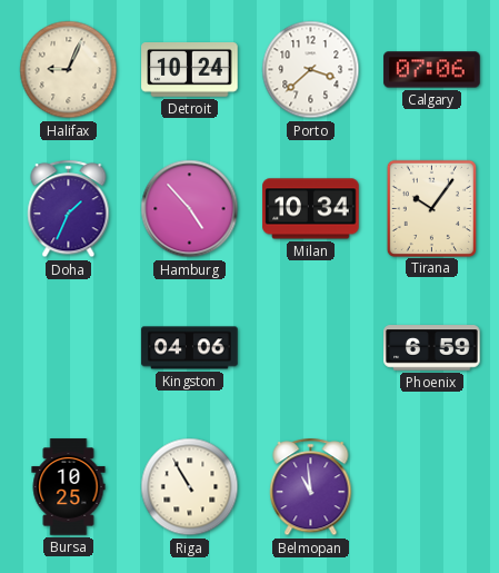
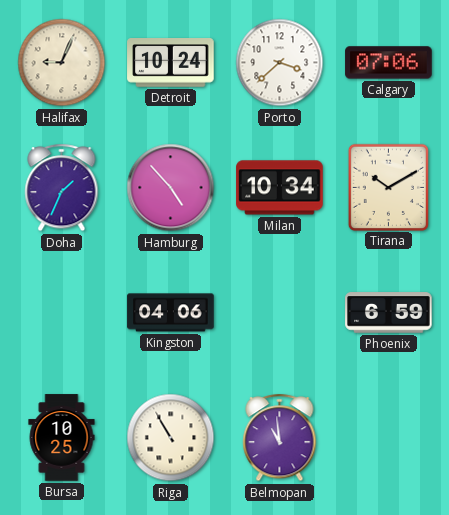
Tirana: 10:06 -> 10:10 (388, 187)
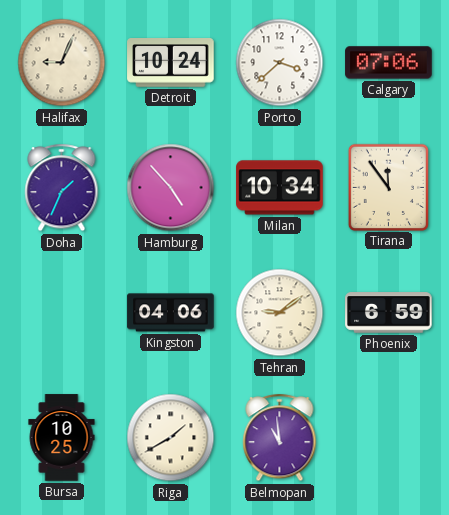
Tirana: 10:10 -> 11:54 (388, 187)
Tehran: none -> 9:09 (280, 313)
Riga: 10:55 -> 1:40 (171, 438)
